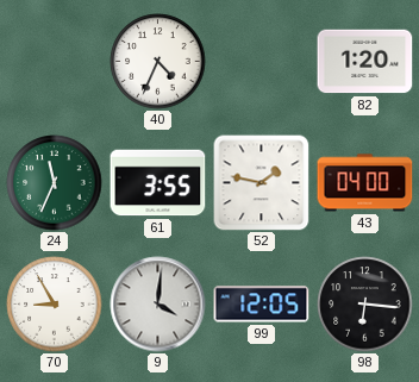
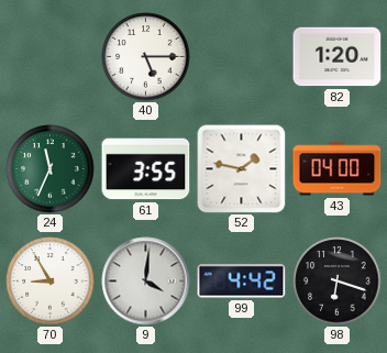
40: 4:34 -> 5:15 (146, 57)
99: 12:05 -> 4:42 (242, 282)
98: 6:16 -> 6:18 (338, 282)
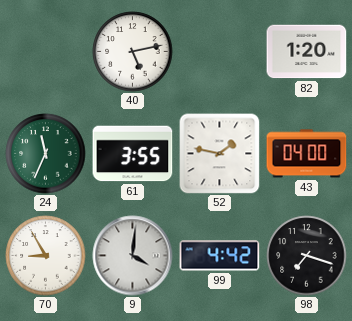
40: 5:15 -> 5:13 (133, 52)
98: 6:18 -> 7:18 (307, 256)
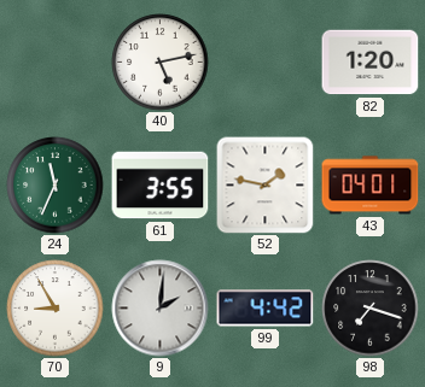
43: 04:00 -> 04:01 (371, 186)
9: 4:01 -> 2:01 (161, 309)
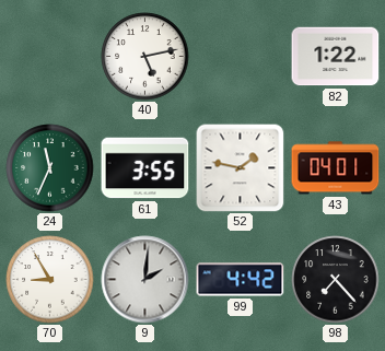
82: 1:20 -> 1:22 (336, 57)
98: 7:18 -> 7:23 (336, 280)
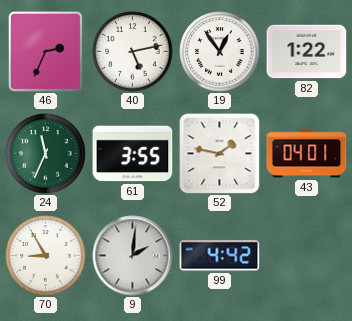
46: none -> 2:34 (45, 51)
19: none -> 12:54 (220, 52)
98: 7:23 -> none (336, 280)
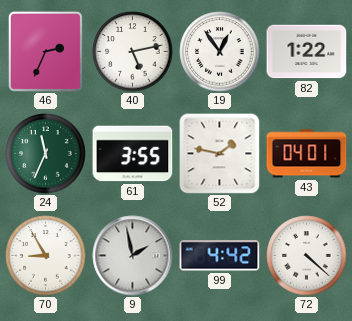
9: 2:01 -> 1:58 (133, 256)
72: none -> 4:22 (307, 256)
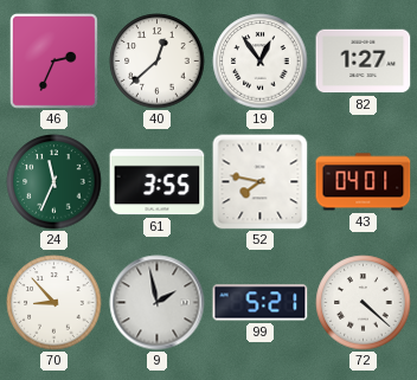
40: 5:13 -> 12:38 (158, 62)
82: 1:22 -> 1:27 (364, 62)
52: 1:47 -> 7:47 (261, 182)
70: 8:55 -> 8:53 (54, 303)
99: 4:42 -> 5:21 (261, 303)
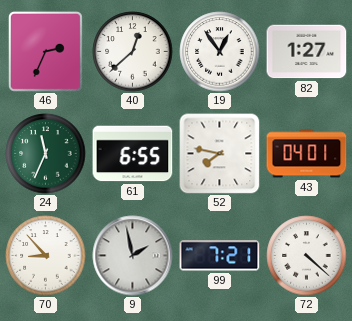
61: 3:55 -> 6:55 (133, 154)
99: 5:21 -> 7:21 (220, 256)
